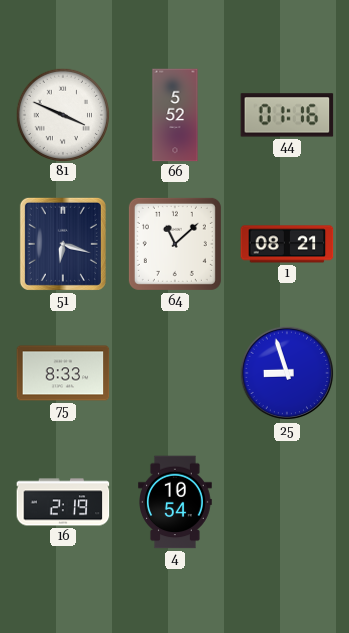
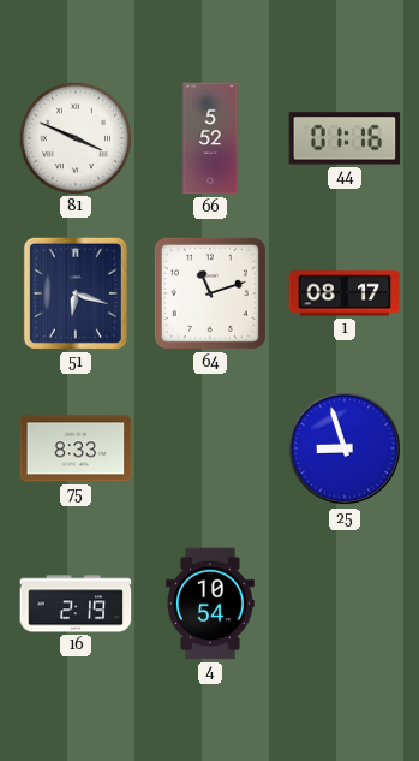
64: 11:08 -> 11:12 (210, 293)
1: 08:21 -> 08:17 (345, 293)
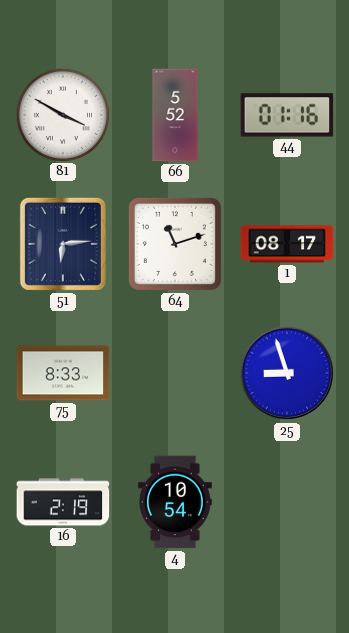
81: 3:49 -> 3:50 (62, 114)
51: 6:18 -> 6:14 (63, 244)
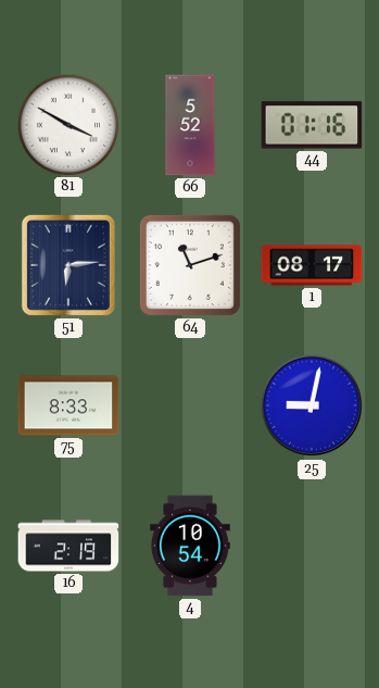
25: 8:57 -> 9:02 (312, 405)
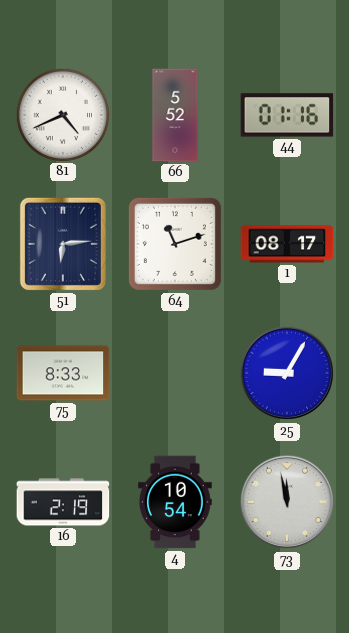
81: 3:50 -> 4:41 (62, 114)
25: 9:02 -> 9:05 (287, 373)
73: none -> 11:58 (287, 502)
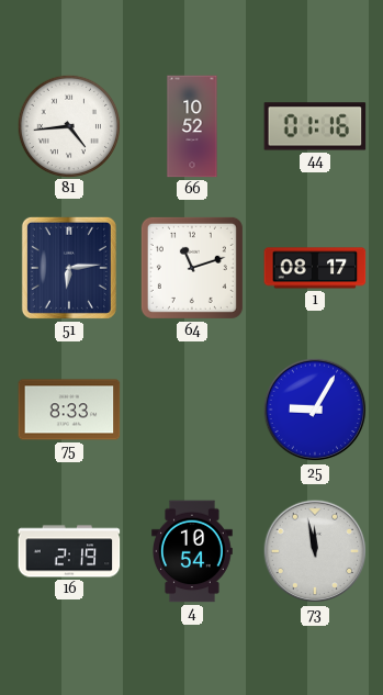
81: 4:41 -> 4:44 (68, 125)
66: 5:52 -> 10:52 (192, 126)
